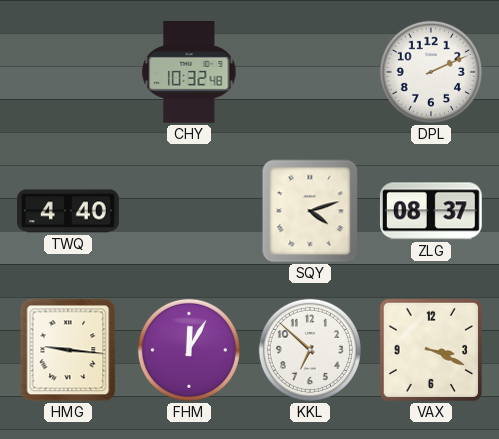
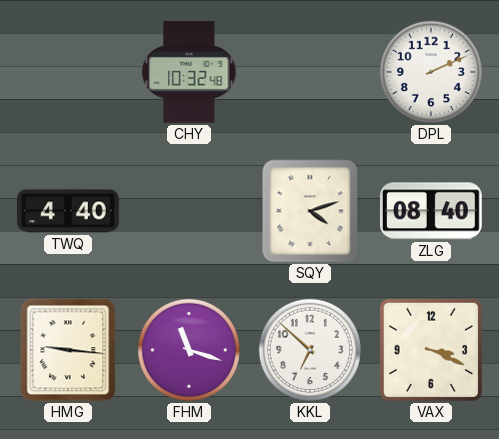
ZLG: 08:37 -> 08:40 (431, 211)
FHM: 12:05 -> 11:18 (189, 350)
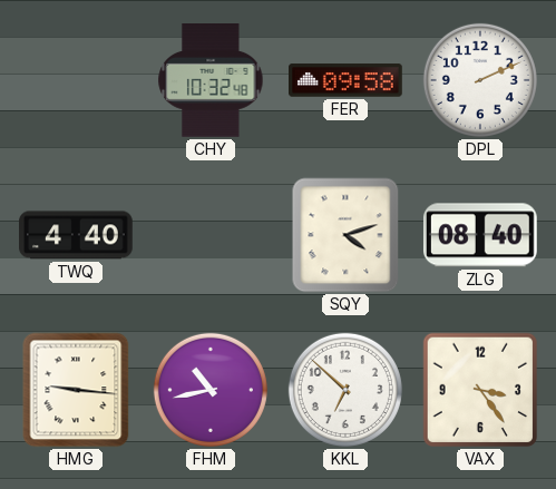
FER: none -> 09:58 (347, 80)
FHM: 11:18 -> 10:43 (211, 390)
VAX: 3:19 -> 3:24 (480, 390)
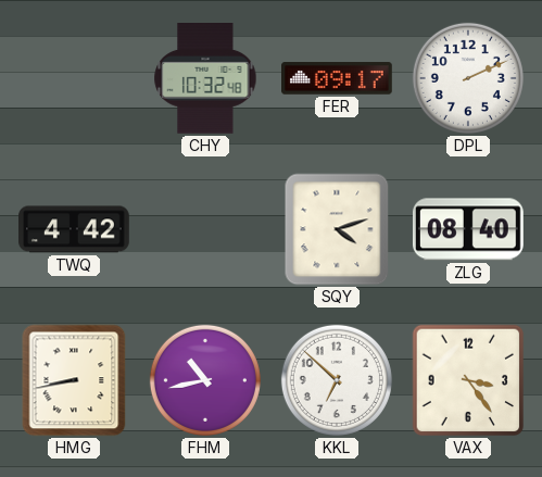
FER: 09:58 -> 09:17 (338, 78)
TWQ: 4:40 -> 4:42 (75, 229)
HMG: 9:16 -> 8:43 (74, 380)
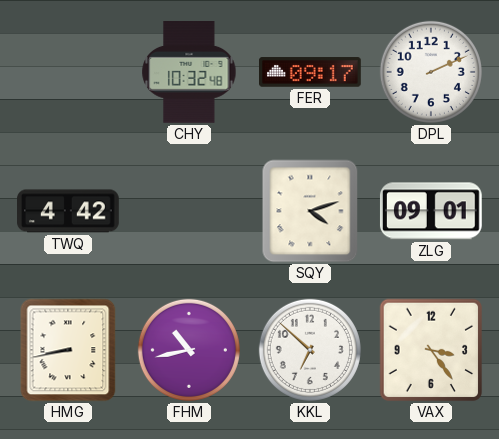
ZLG: 08:40 -> 09:01 (431, 211)
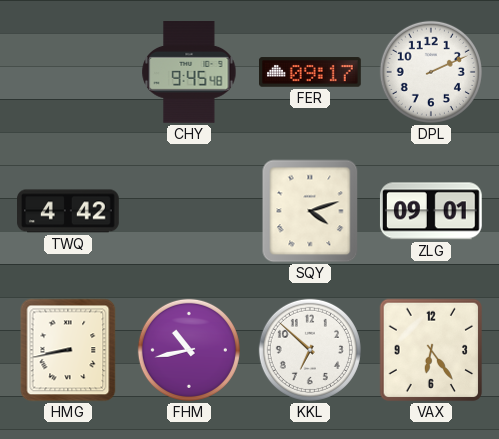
CHY: 10:32 -> 9:45 (189, 73)
VAX: 3:24 -> 6:24 (431, 350)
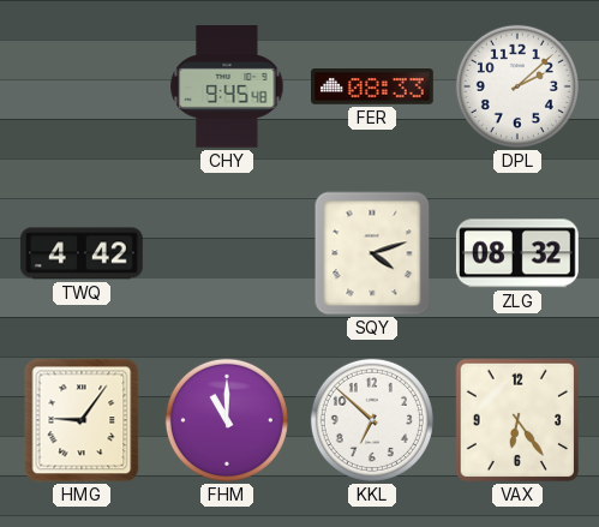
FER: 09:17 -> 08:33 (373, 86)
DPL: 2:11 -> 2:08 (517, 86)
ZLG: 09:01 -> 08:32 (517, 253)
HMG: 8:43 -> 9:06 (82, 420)
FHM: 10:43 -> 11:00 (227, 420)
